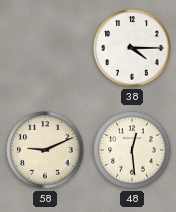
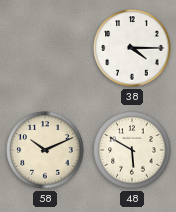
58: 9:11 -> 10:11 (45, 150)
48: 12:29 -> 5:50 (132, 150)
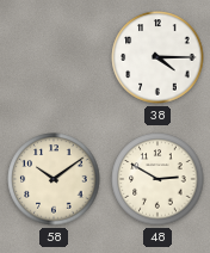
58: 10:11 -> 10:09 (54, 179)
48: 5:50 -> 2:50 (157, 179)
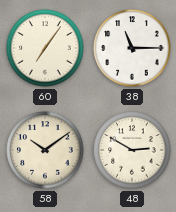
60: none -> 7:06 (45, 48)
38: 4:15 -> 11:15 (132, 48)
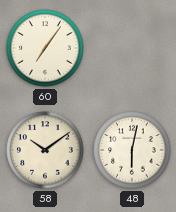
38: 11:15 -> none (132, 48)
48: 2:50 -> 6:02 (132, 150)
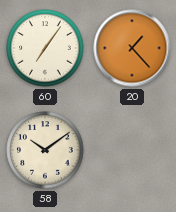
20: none -> 1:23 (132, 48)
48: 6:02 -> none (132, 150)
